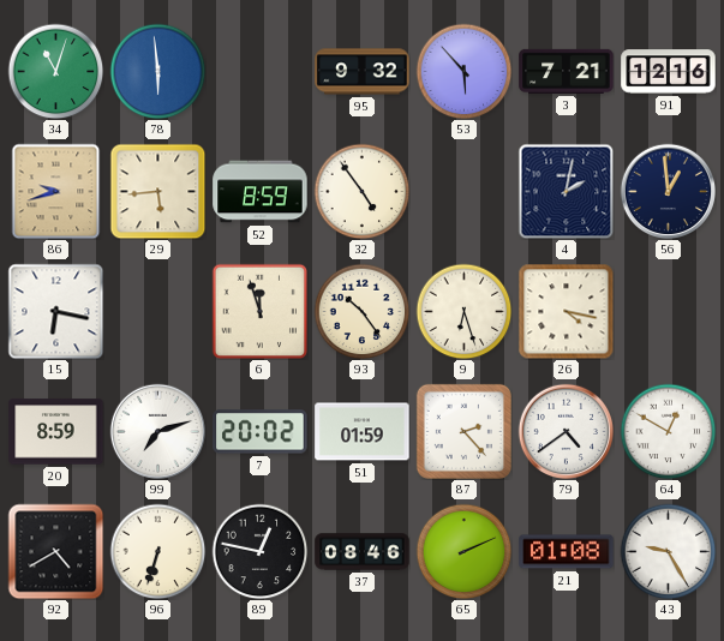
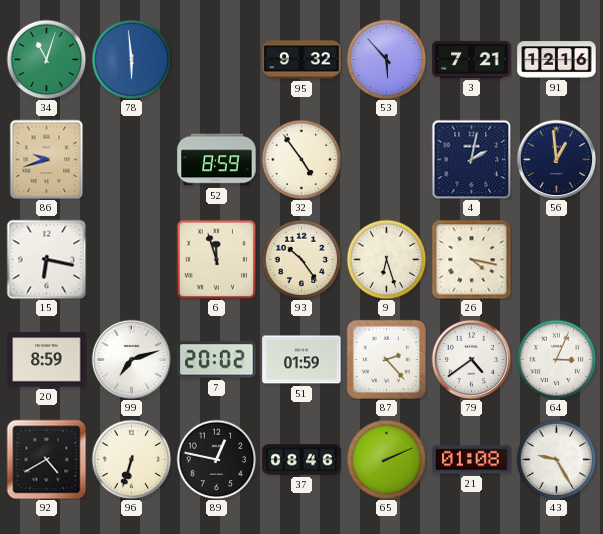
29: 5:44 -> none (157, 191)
64: 12:50 -> 3:04 (556, 359)
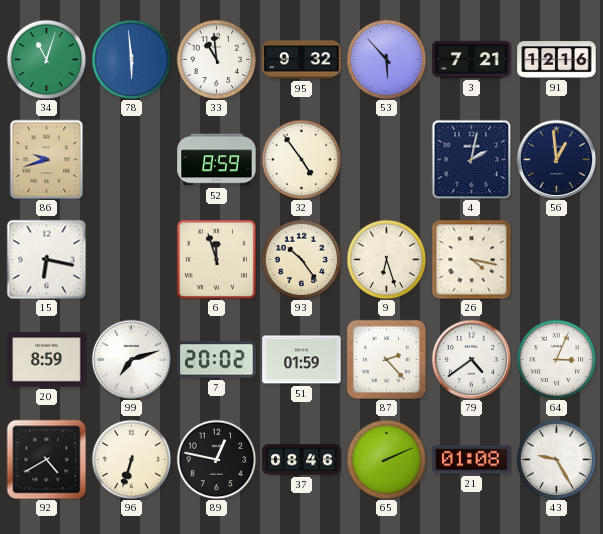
33: none -> 10:59 (216, 59)
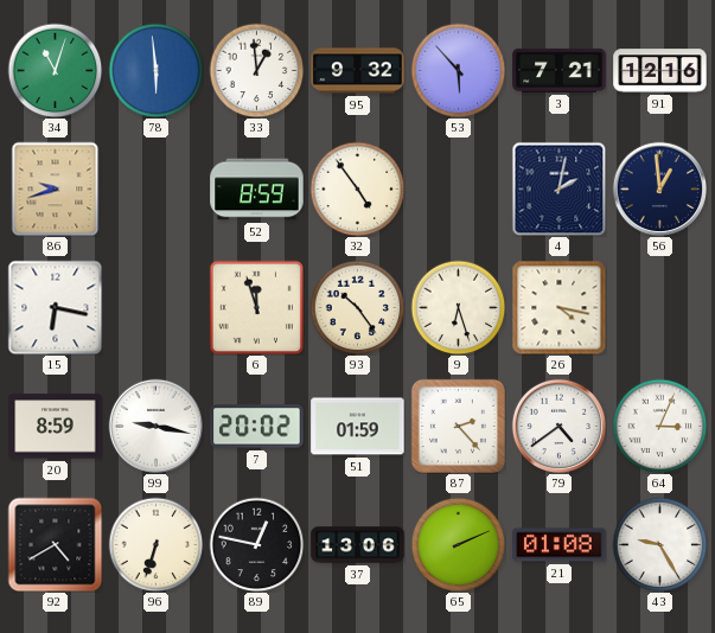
33: 10:59 -> 12:59 (256, 70)
99: 7:12 -> 9:17 (155, 426)
37: 08:46 -> 13:06 (358, 545)
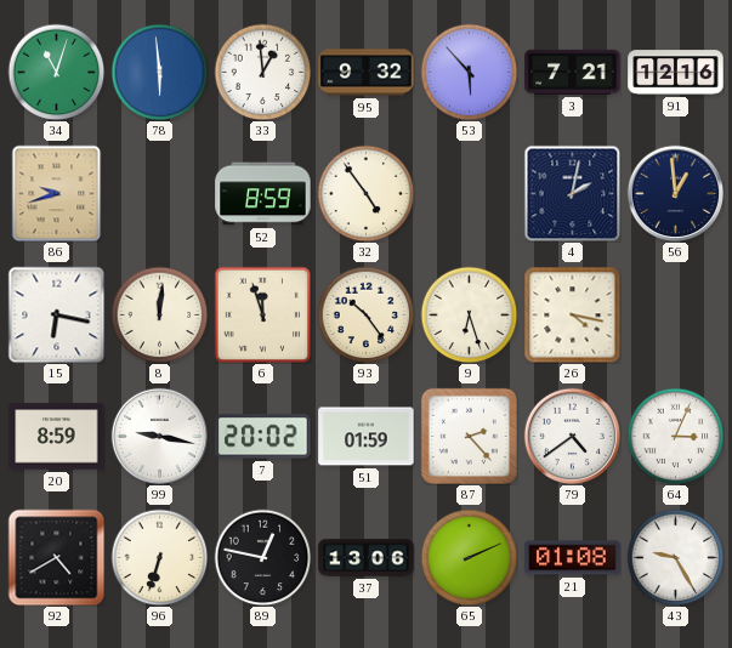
8: none -> 12:01 (159, 314)
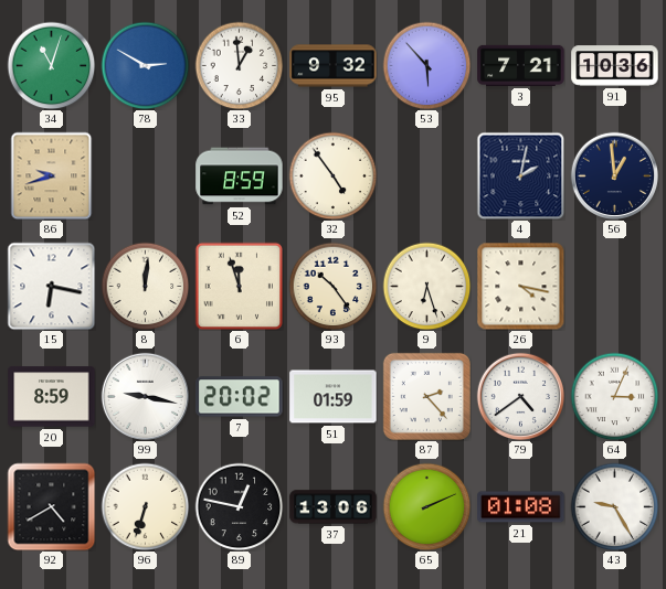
78: 5:59 -> 2:50 (145, 65)
91: 12:16 -> 10:36 (615, 66)
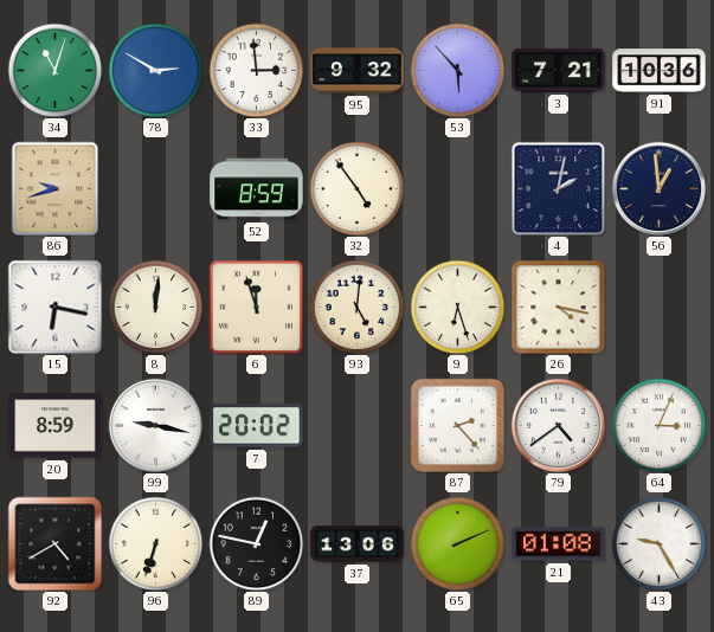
33: 12:59 -> 2:59 (256, 70)
93: 10:24 -> 5:01 (356, 307)
51: 01:59 -> none (334, 397)
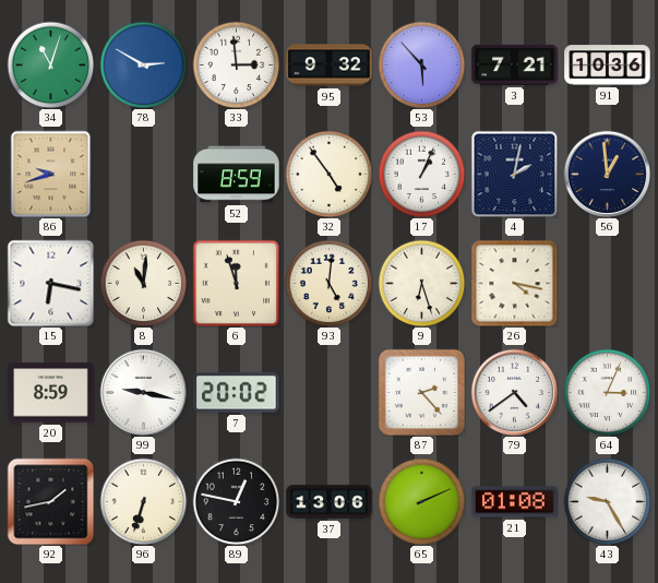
17: none -> 1:04 (421, 174)
8: 12:01 -> 11:01 (143, 283)
92: 4:40 -> 1:43 (50, 501)
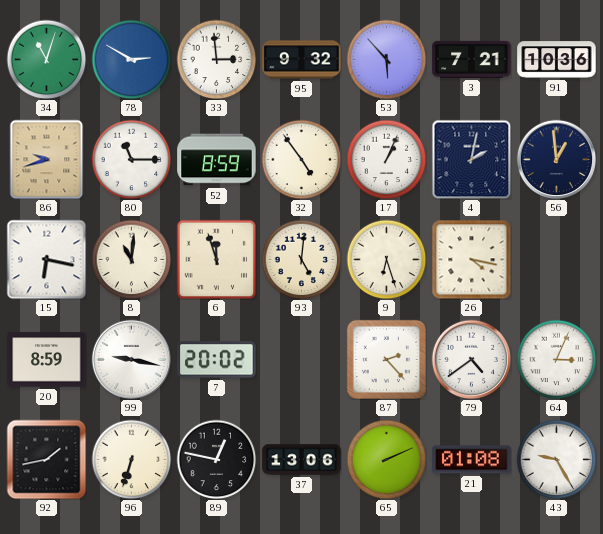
80: none -> 11:15 (131, 159)
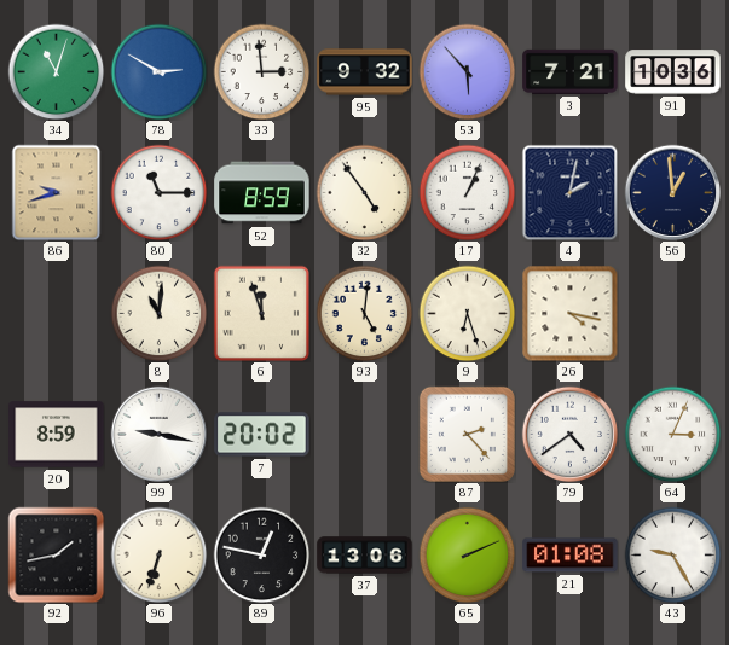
15: 6:17 -> none (46, 259)
